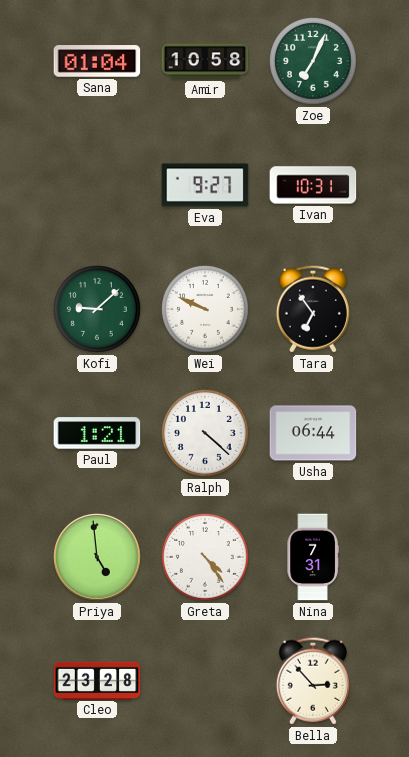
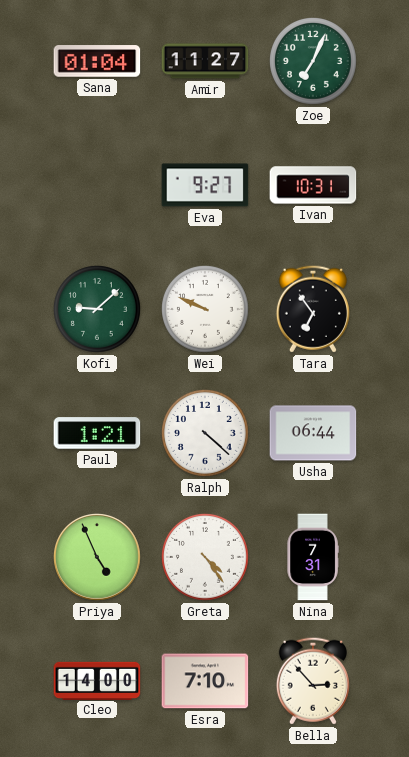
Amir: 10:58 -> 11:27 (205, 61)
Priya: 4:59 -> 4:56 (98, 558)
Cleo: 23:28 -> 14:00 (97, 680)
Esra: none -> 7:10 (205, 681)
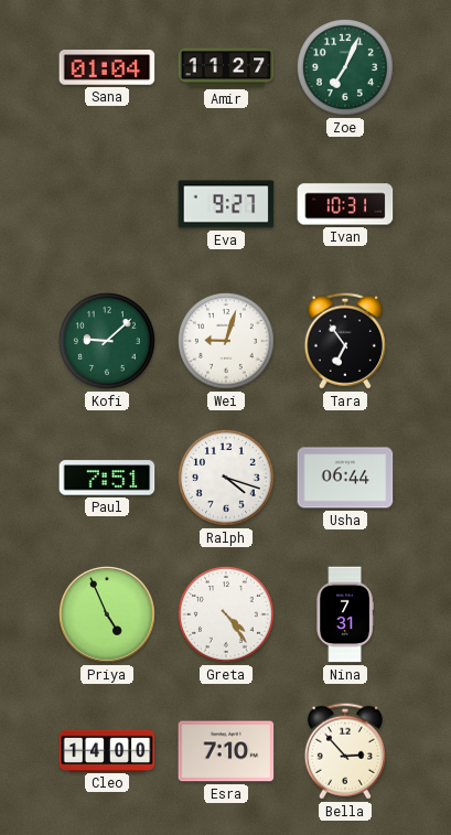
Wei: 9:49 -> 9:03 (226, 341)
Paul: 1:21 -> 7:51 (107, 478)
Ralph: 4:22 -> 4:18 (226, 478)
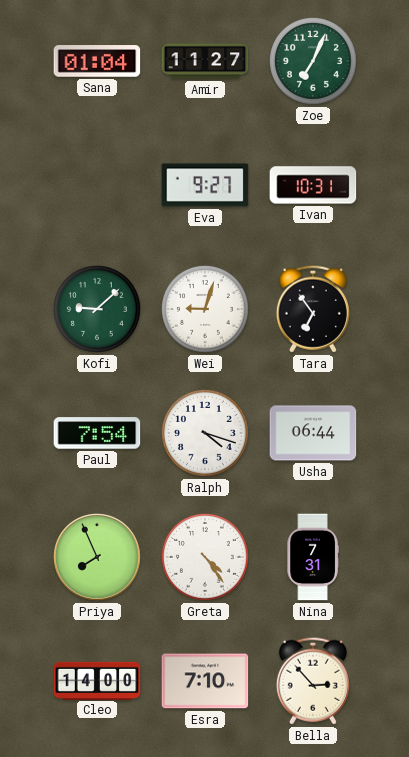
Paul: 7:51 -> 7:54 (97, 433)
Priya: 4:56 -> 7:56 (98, 558)
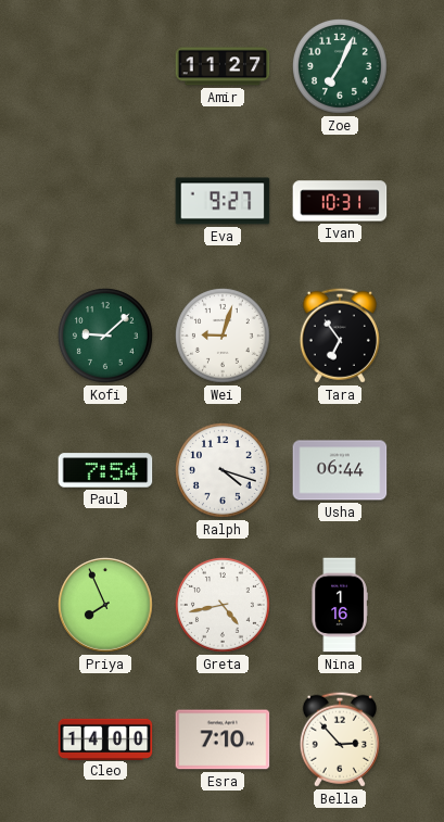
Sana: 01:04 -> none (97, 61)
Greta: 4:24 -> 4:43 (223, 605)
Nina: 7:31 -> 1:16 (340, 605)
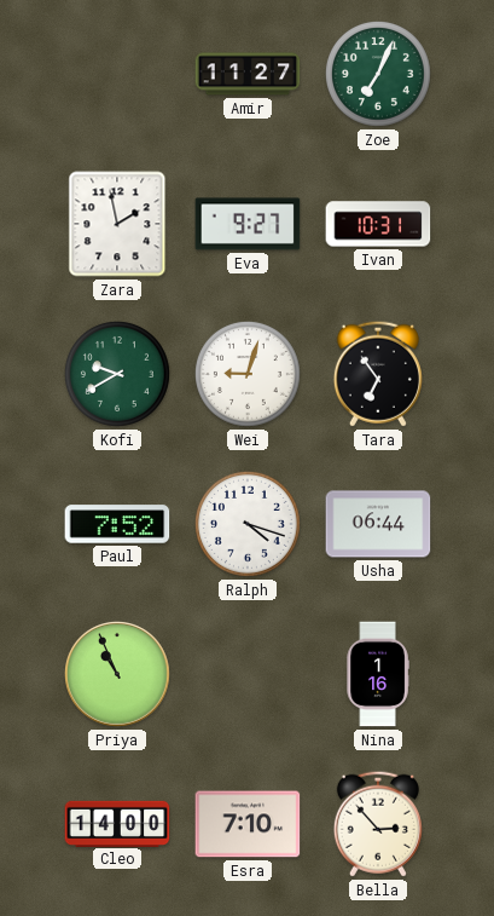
Zara: none -> 1:58 (117, 224)
Kofi: 9:08 -> 9:40 (117, 374)
Paul: 7:54 -> 7:52 (117, 524)
Priya: 7:56 -> 10:56 (118, 675)
Greta: 4:43 -> none (223, 605)
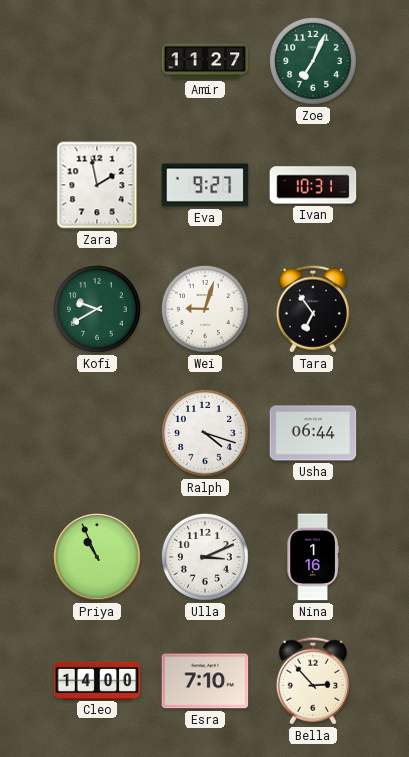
Paul: 7:52 -> none (117, 524)
Ulla: none -> 3:11 (205, 557)
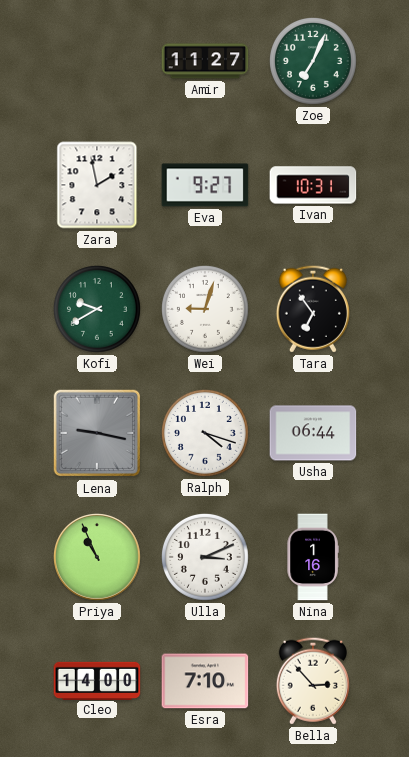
Lena: none -> 9:17 (97, 433)
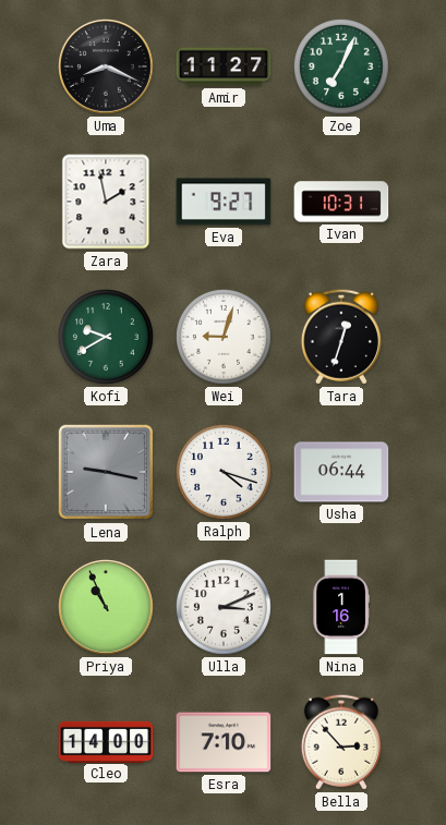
Uma: none -> 8:19 (107, 68)
Tara: 6:54 -> 12:33 (341, 337)
